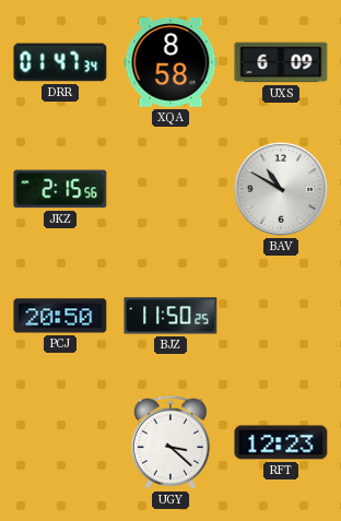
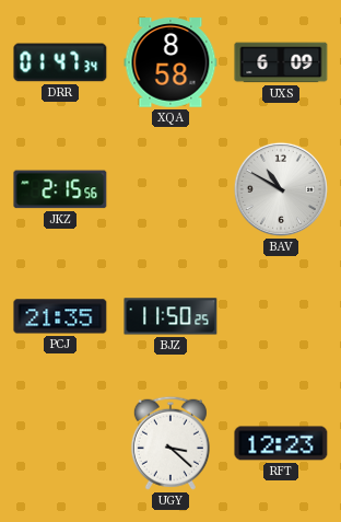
PCJ: 20:50 -> 21:35 (60, 316)
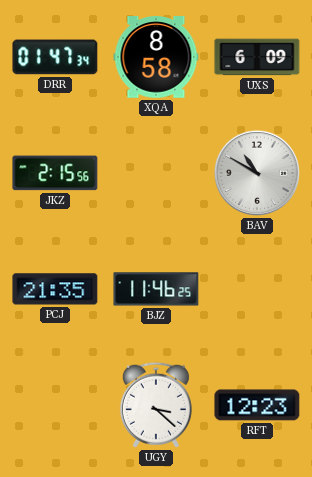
BJZ: 11:50 -> 11:46 (156, 289)
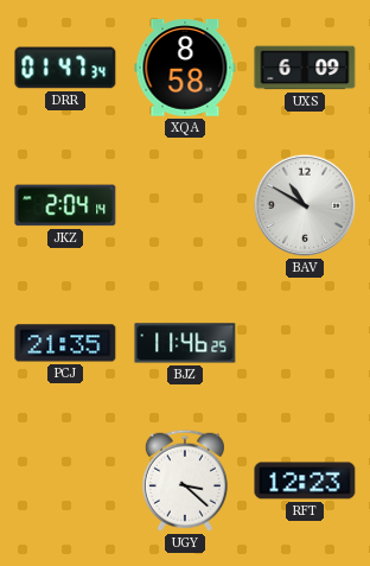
JKZ: 2:15 -> 2:04 (65, 205)
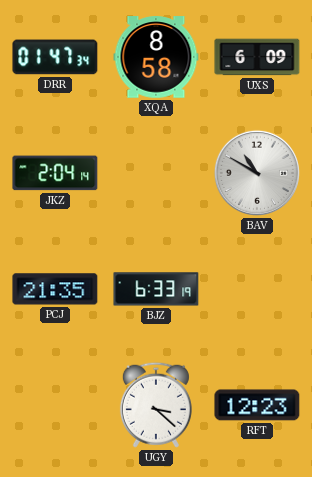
BJZ: 11:46 -> 6:33 (156, 289)
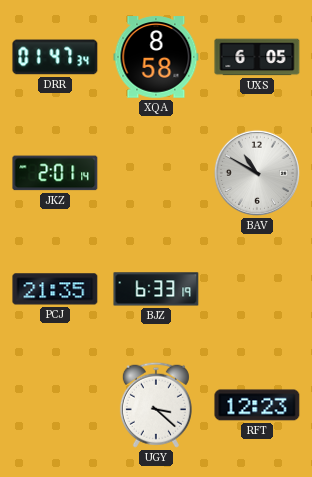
UXS: 6:09 -> 6:05 (257, 57)
JKZ: 2:04 -> 2:01 (55, 173)
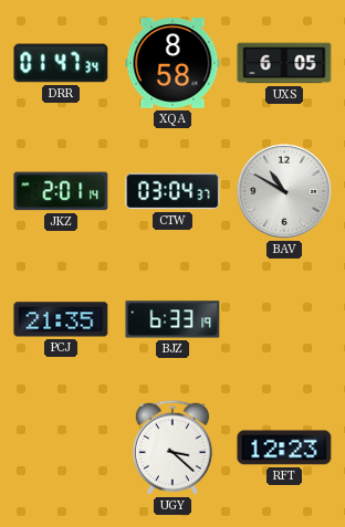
CTW: none -> 03:04 (172, 191)
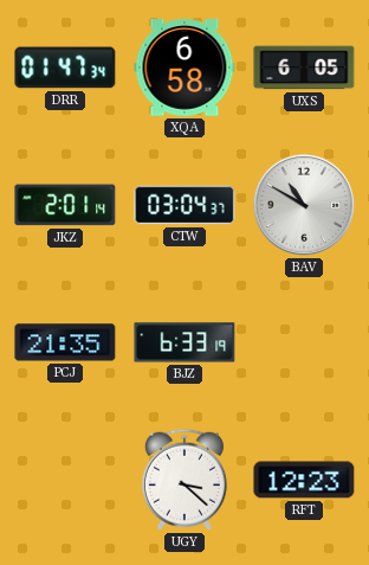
XQA: 8:58 -> 6:58 (184, 68)
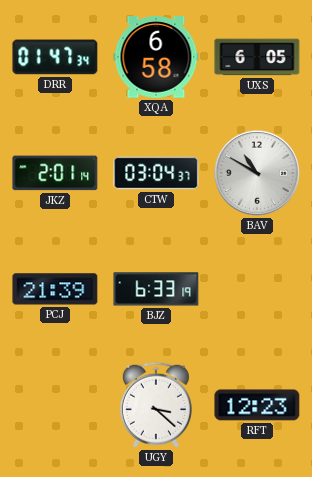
PCJ: 21:35 -> 21:39 (55, 289)
